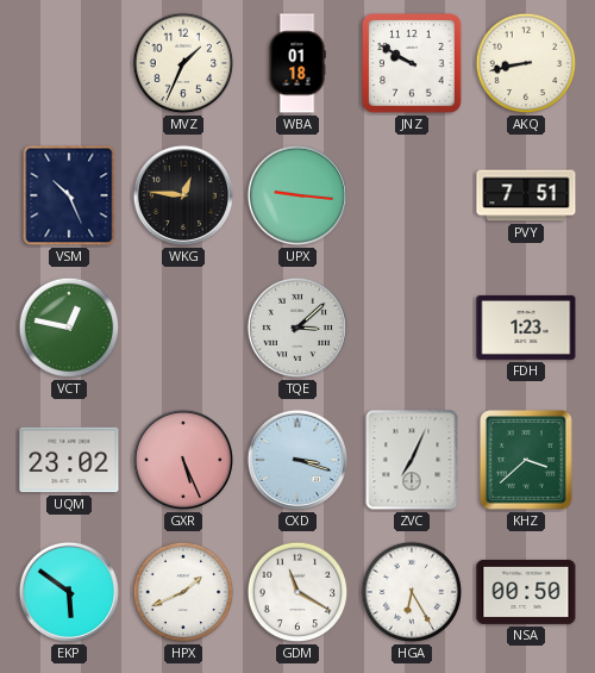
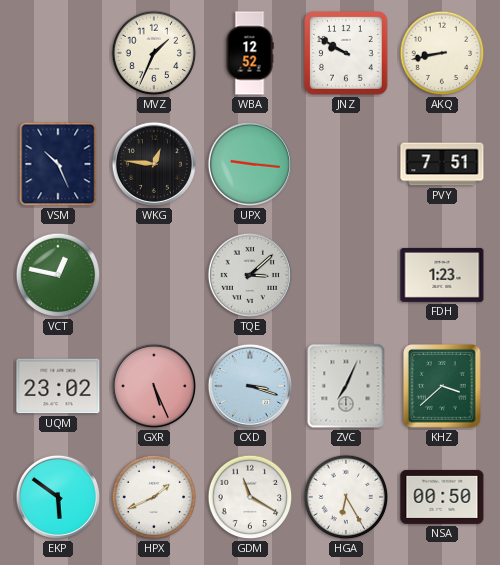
WBA: 01:18 -> 12:52 (250, 53)
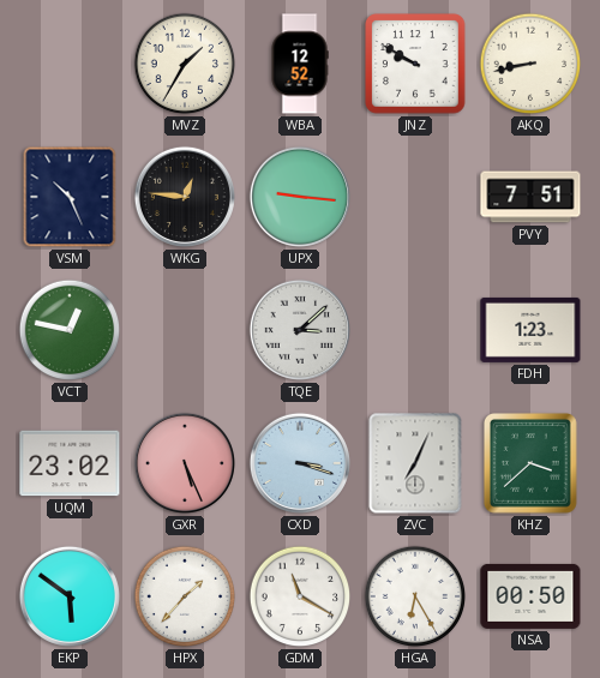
MVZ: 1:34 -> 1:35 (185, 64)
HPX: 1:41 -> 1:37 (185, 596)
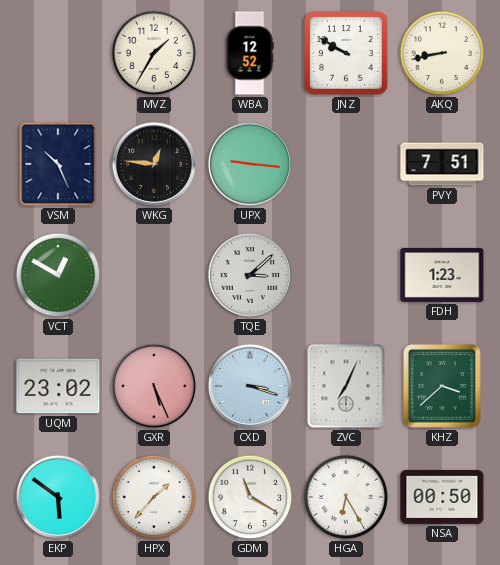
VCT: 12:47 -> 12:50 (58, 275)
